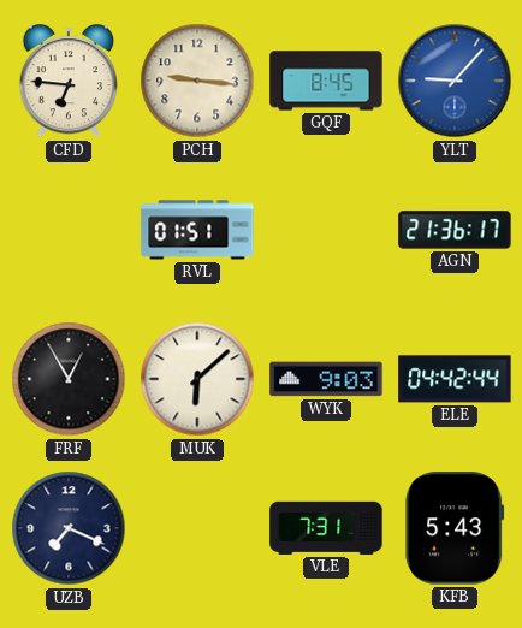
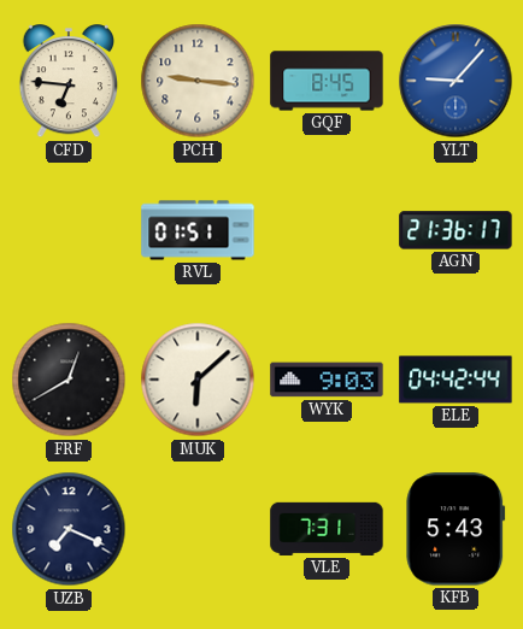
FRF: 12:55 -> 12:40 (69, 380)
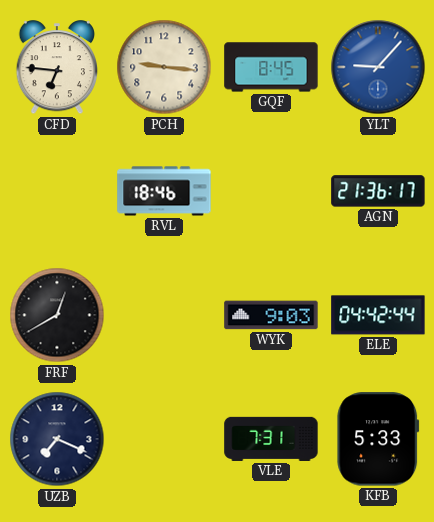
RVL: 01:51 -> 18:46 (164, 191)
MUK: 6:08 -> none (198, 380)
KFB: 5:43 -> 5:33 (378, 439)
